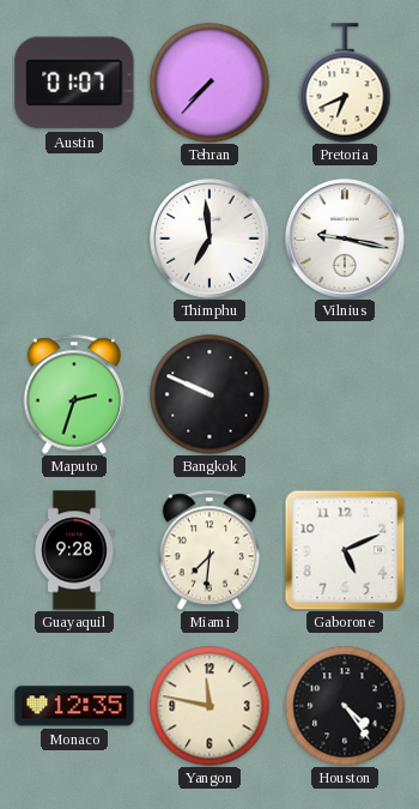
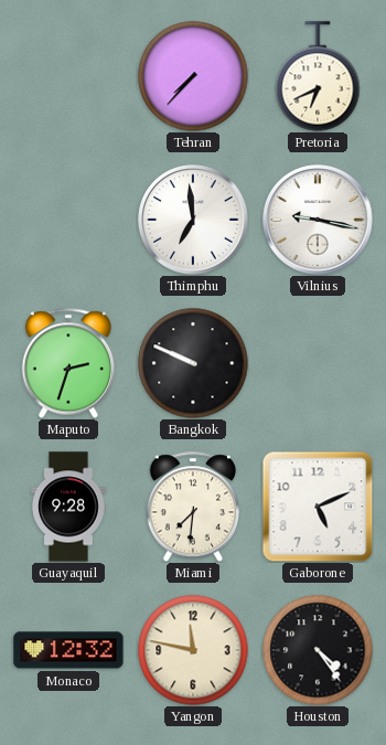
Austin: 01:07 -> none (74, 83)
Monaco: 12:35 -> 12:32 (68, 650)
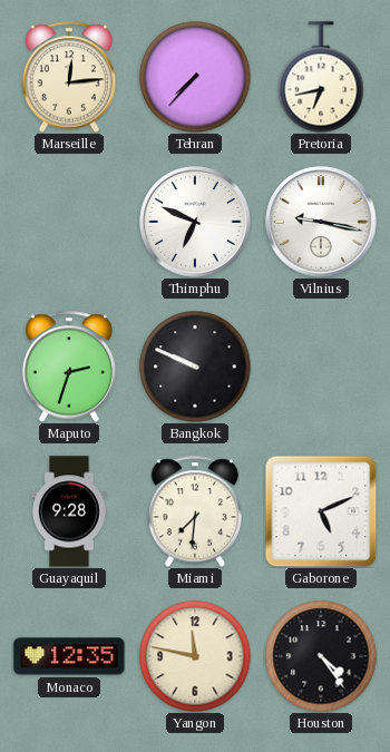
Marseille: none -> 12:14 (69, 77)
Pretoria: 6:41 -> 6:43 (321, 77)
Thimphu: 6:59 -> 6:49 (195, 222)
Monaco: 12:32 -> 12:35 (69, 656)
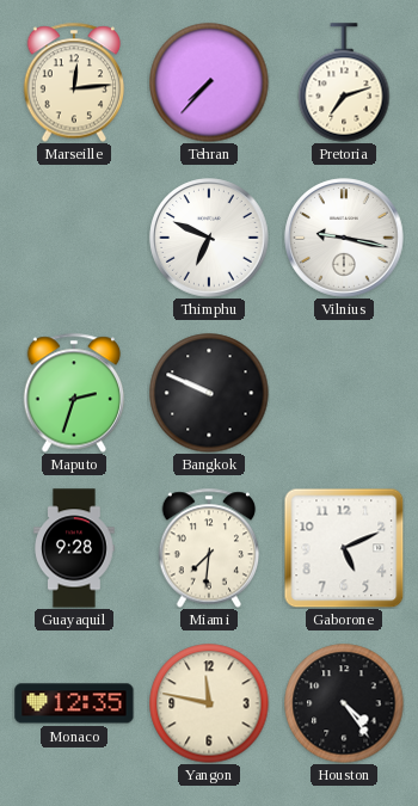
Pretoria: 6:43 -> 7:12 (344, 82)
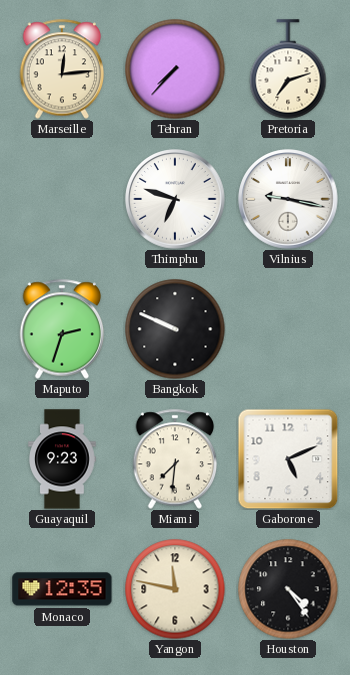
Thimphu: 6:49 -> 6:48 (175, 199)
Guayaquil: 9:28 -> 9:23 (62, 459)
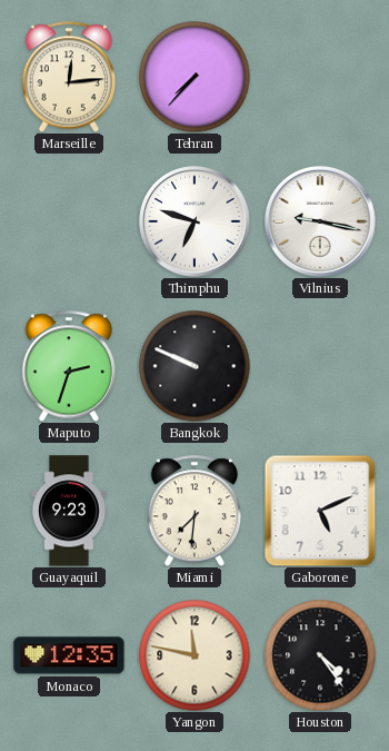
Pretoria: 7:12 -> none (288, 69)
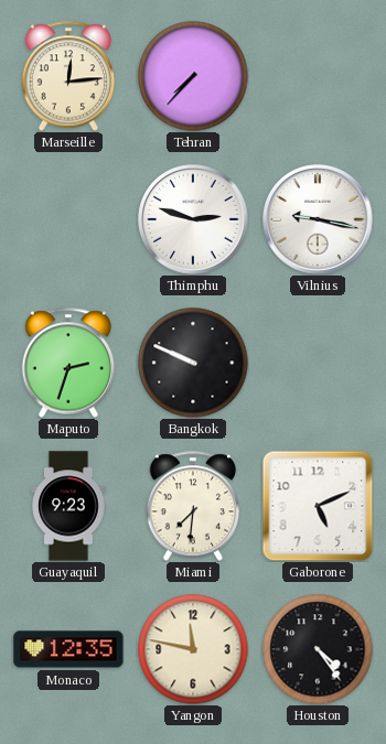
Thimphu: 6:48 -> 2:48 (193, 219)
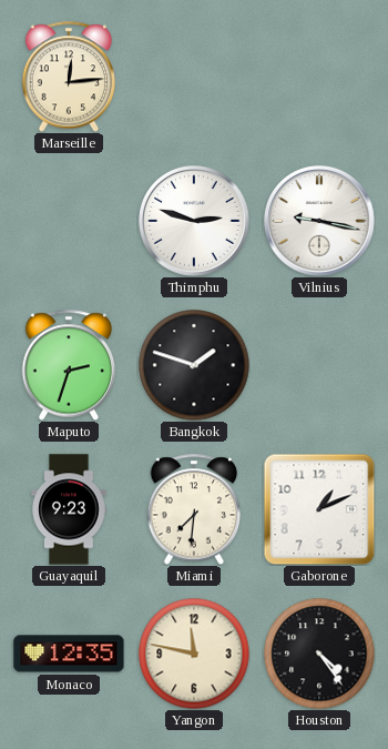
Tehran: 7:37 -> none (193, 76)
Bangkok: 9:49 -> 1:48 (194, 365)
Gaborone: 5:11 -> 1:11 (319, 509)
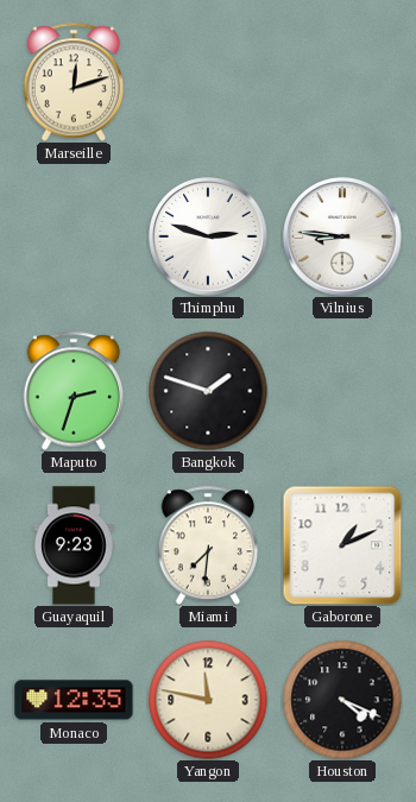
Marseille: 12:14 -> 12:12 (74, 82)
Vilnius: 9:17 -> 8:46 (342, 236)
Houston: 4:24 -> 4:19 (342, 700)
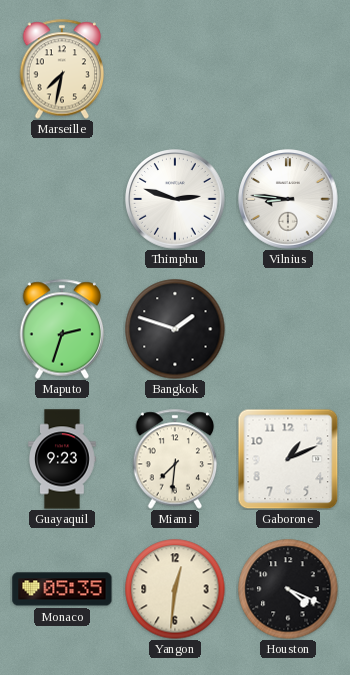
Marseille: 12:12 -> 7:32 (62, 69)
Monaco: 12:35 -> 05:35 (62, 589)
Yangon: 11:47 -> 12:31 (175, 589)
